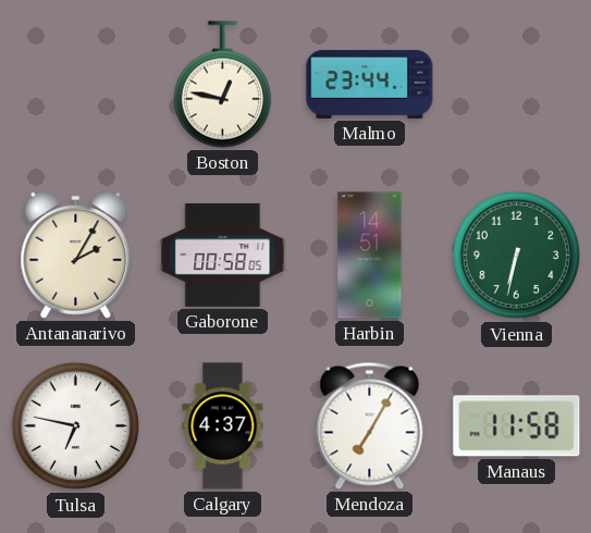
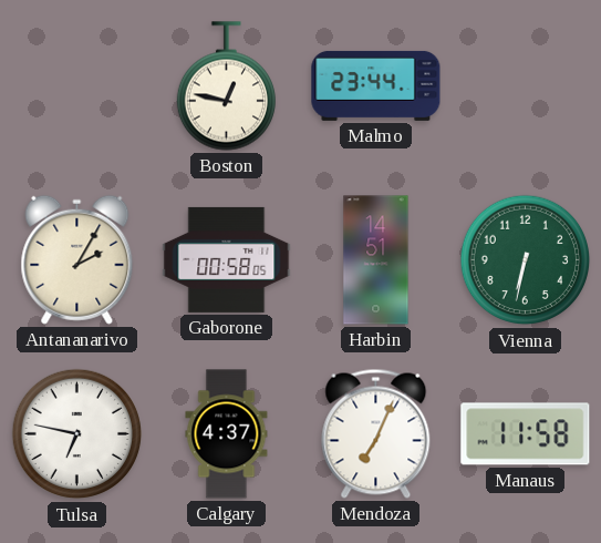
Mendoza: 7:05 -> 7:04 (376, 433)
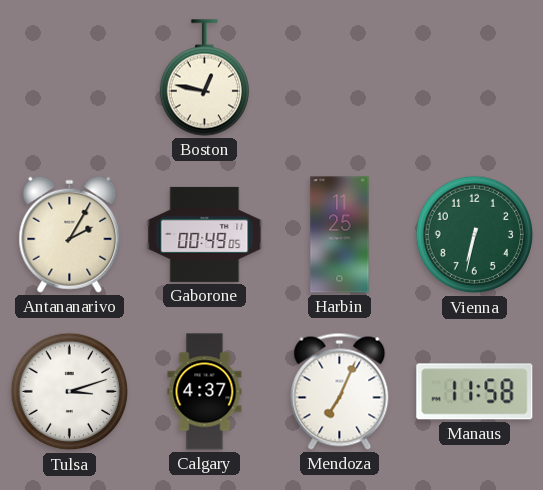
Malmo: 23:44 -> none (376, 85)
Gaborone: 00:58 -> 00:49 (205, 234)
Harbin: 14:51 -> 11:25 (340, 235)
Tulsa: 6:47 -> 3:12 (70, 392)
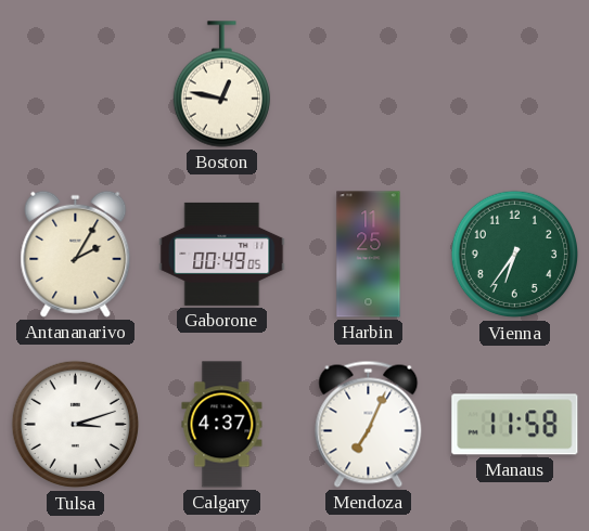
Vienna: 6:32 -> 6:36 (515, 255)
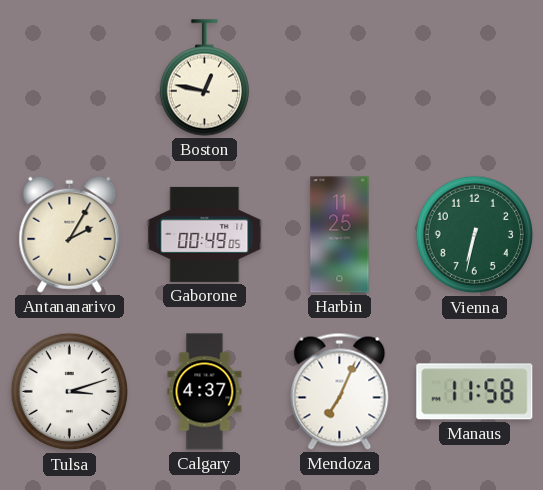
Vienna: 6:36 -> 6:32 (475, 235)
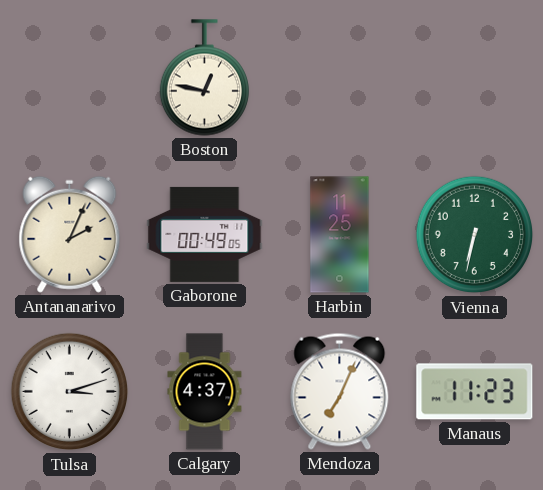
Antananarivo: 2:05 -> 2:04 (70, 234)
Manaus: 11:58 -> 11:23 (475, 392)
